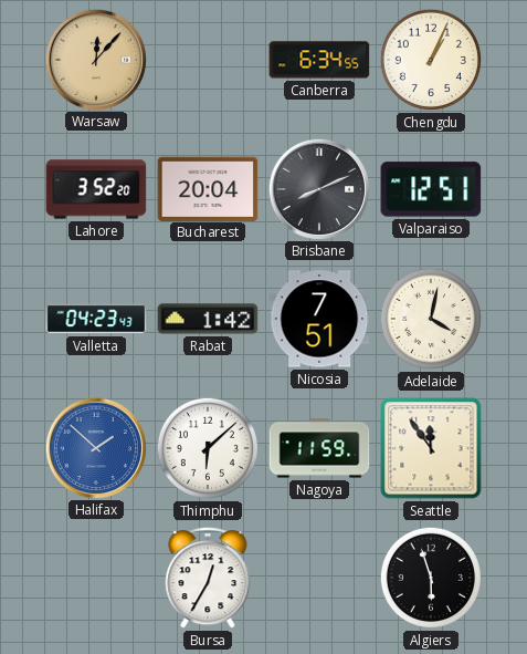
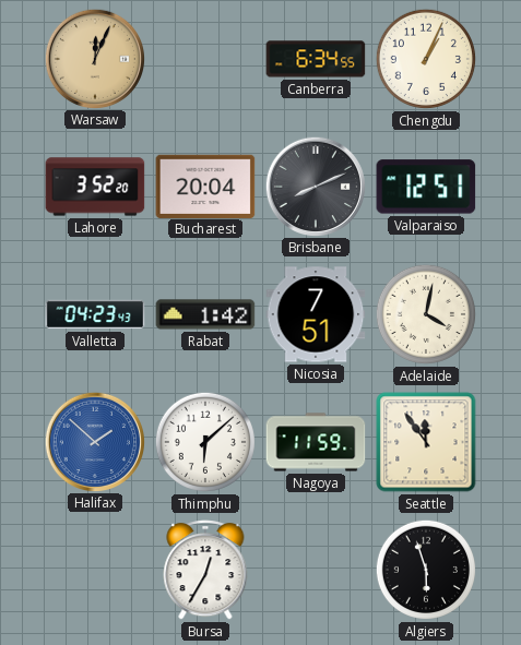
Warsaw: 12:07 -> 12:04 (94, 58)
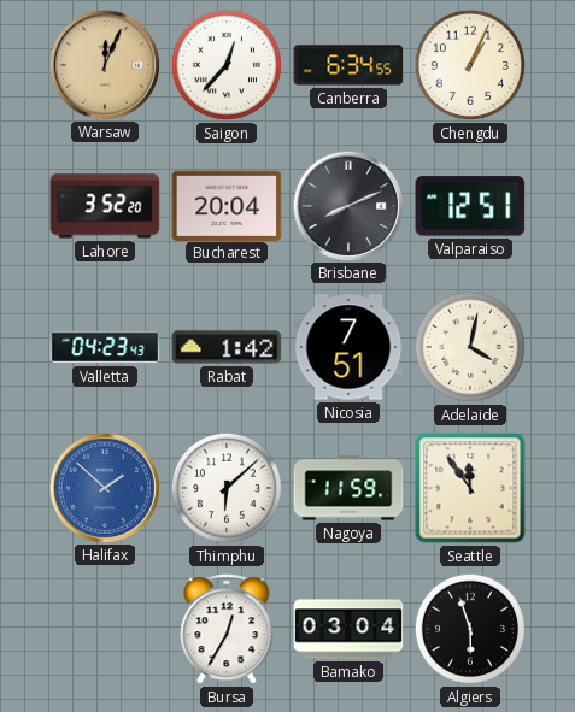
Saigon: none -> 12:37 (227, 65)
Bamako: none -> 03:04 (348, 629)
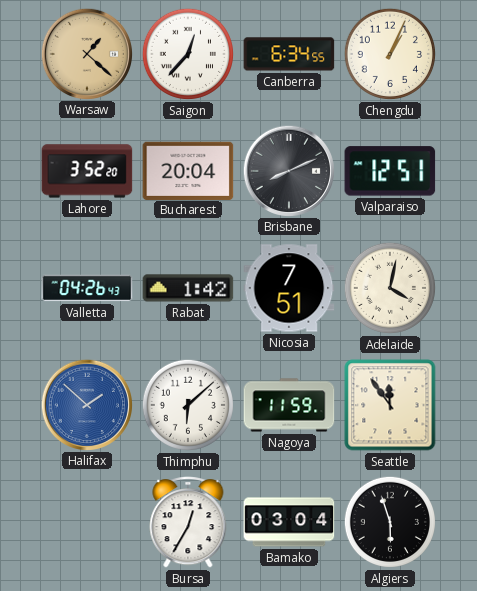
Warsaw: 12:04 -> 1:22 (86, 53)
Valletta: 04:23 -> 04:26 (87, 288)
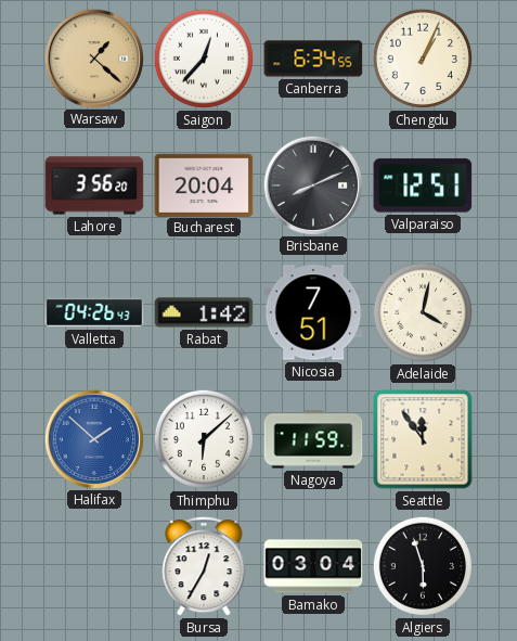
Lahore: 3:52 -> 3:56 (94, 185)
